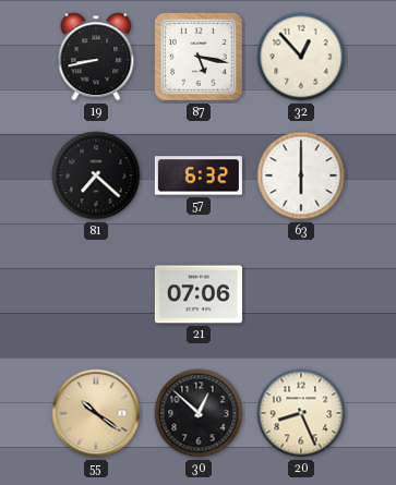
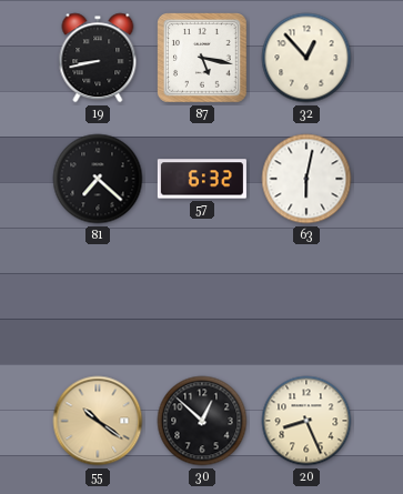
63: 6:00 -> 6:02 (306, 179)
21: 07:06 -> none (199, 294)
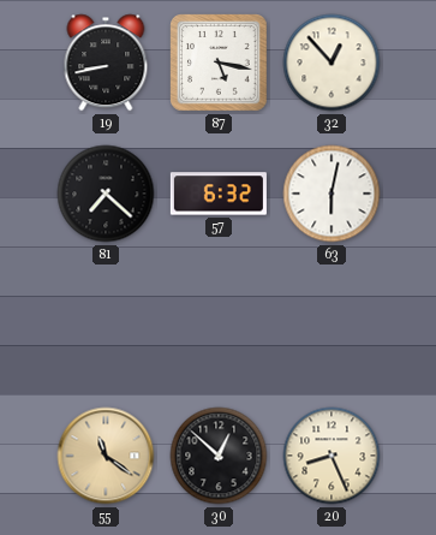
55: 10:21 -> 11:21 (106, 456)
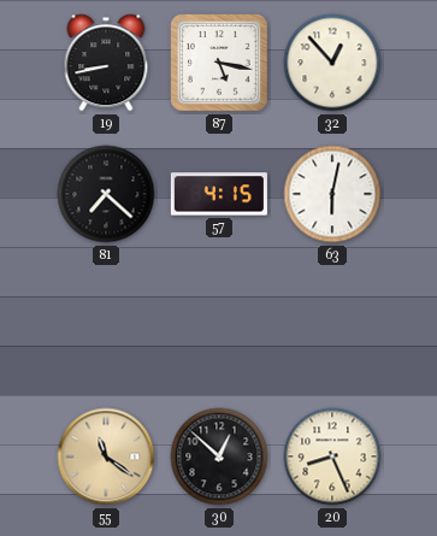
57: 6:32 -> 4:15 (219, 194)
